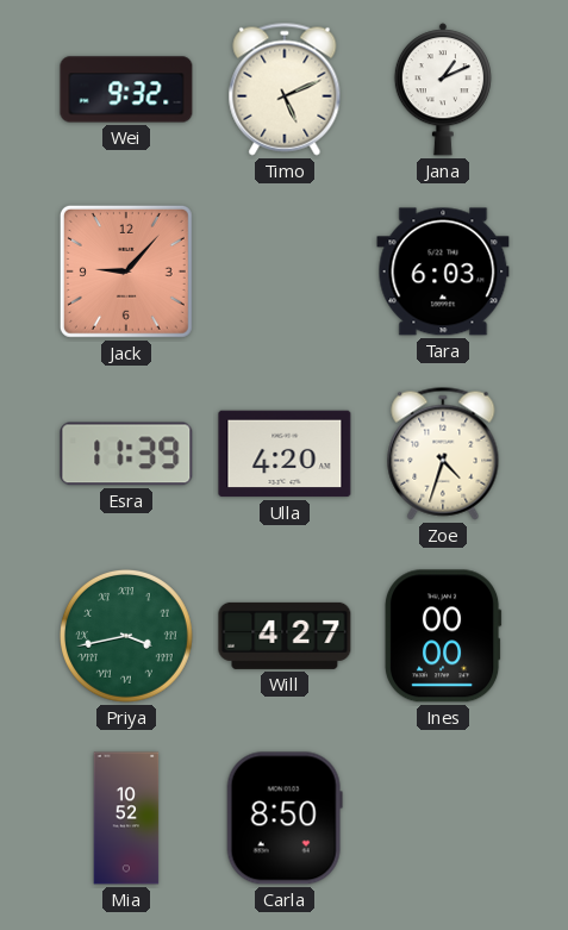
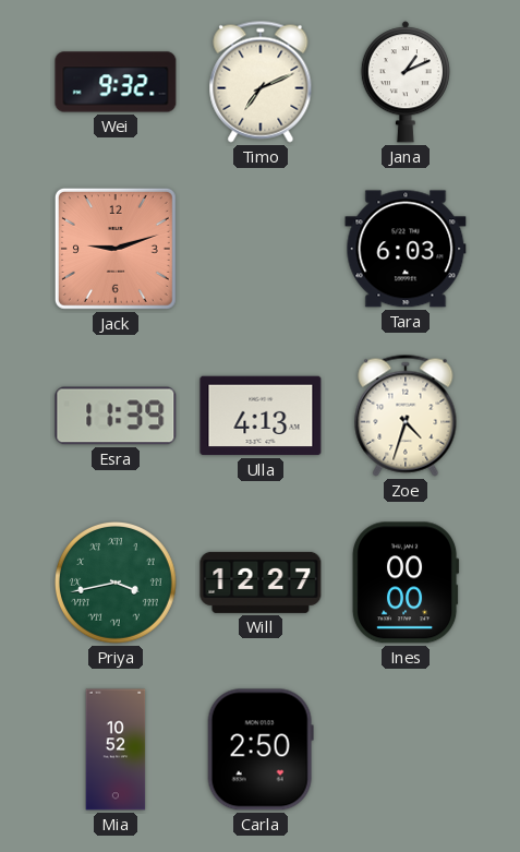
Timo: 5:11 -> 7:11 (261, 82)
Jack: 9:07 -> 9:12 (116, 249)
Ulla: 4:20 -> 4:13 (261, 416)
Will: 4:27 -> 12:27 (261, 583)
Carla: 8:50 -> 2:50 (261, 749)
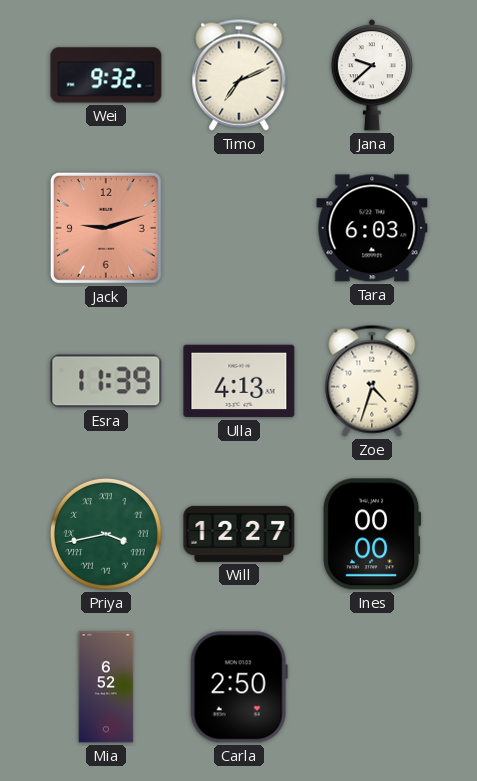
Jana: 1:11 -> 9:38 (372, 75)
Mia: 10:52 -> 6:52 (106, 687)
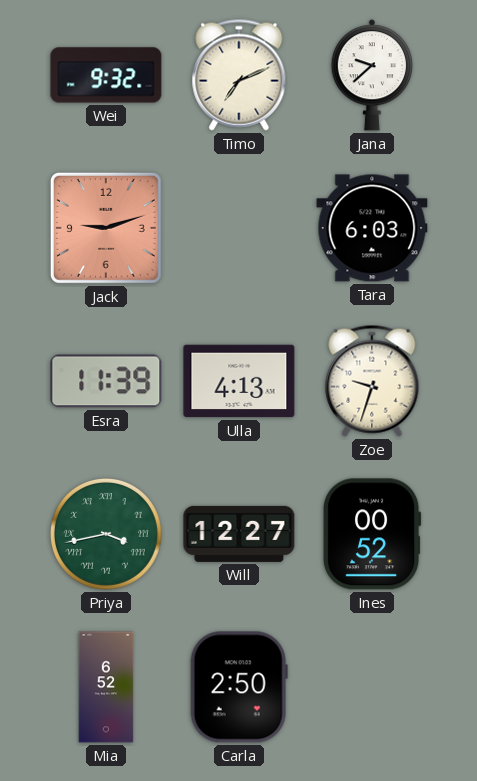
Zoe: 4:33 -> 9:33 (372, 381)
Ines: 00:00 -> 00:52 (372, 534)
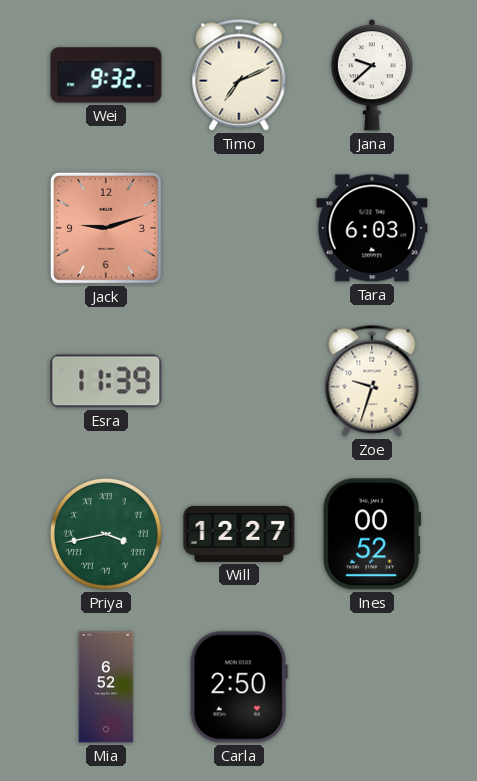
Ulla: 4:13 -> none (239, 381)
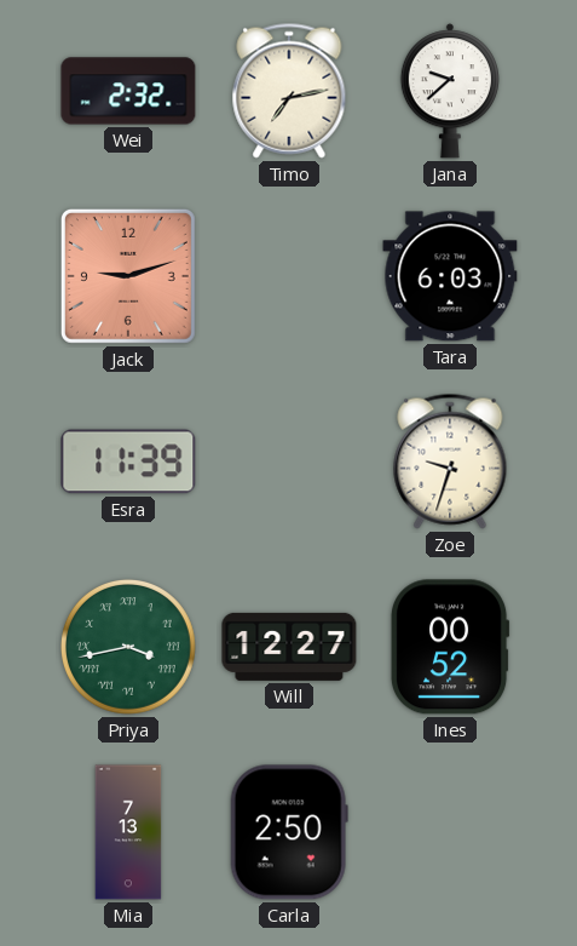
Wei: 9:32 -> 2:32 (128, 91)
Timo: 7:11 -> 7:13 (289, 91)
Mia: 6:52 -> 7:13 (128, 832)
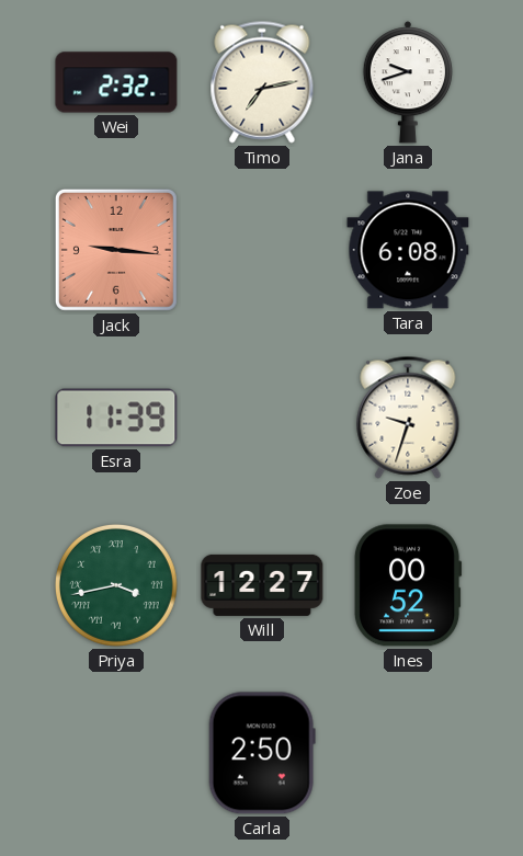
Jana: 9:38 -> 9:42 (408, 82)
Jack: 9:12 -> 9:16 (116, 250)
Tara: 6:03 -> 6:08 (408, 250)
Mia: 7:13 -> none (128, 832)
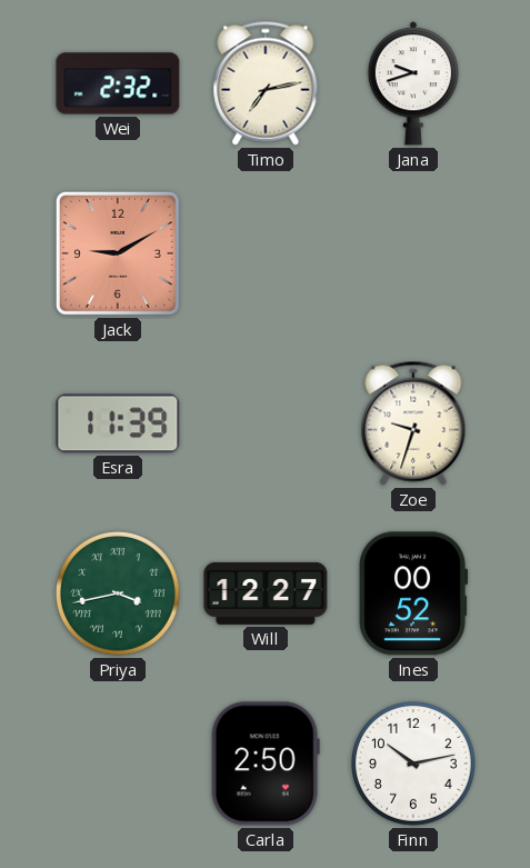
Jack: 9:16 -> 9:10 (118, 253)
Tara: 6:08 -> none (408, 250)
Finn: none -> 10:13 (413, 764)
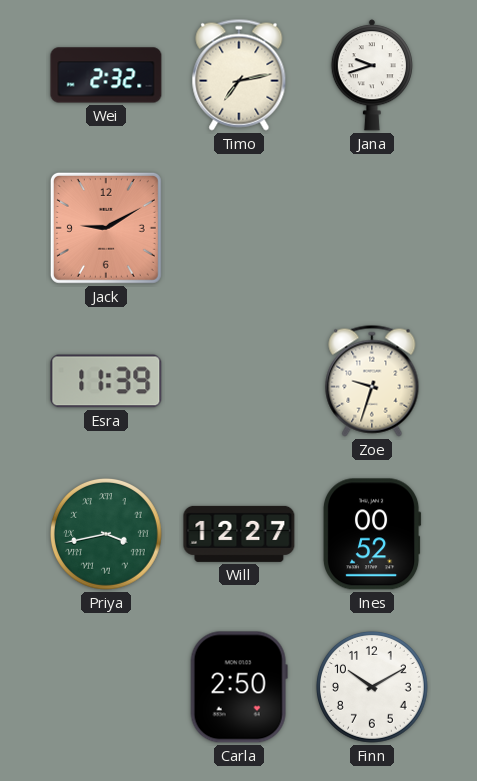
Finn: 10:13 -> 10:10 (372, 687)
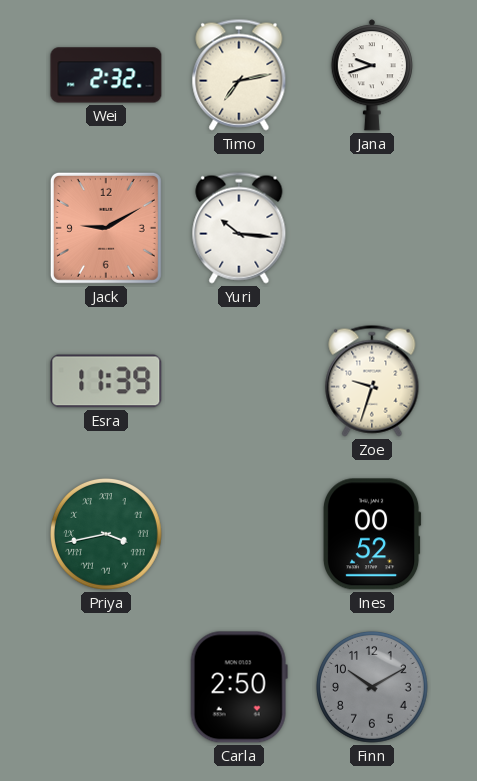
Yuri: none -> 10:16 (239, 228)
Will: 12:27 -> none (239, 534)
Finn dial: white -> grey (372, 687)
